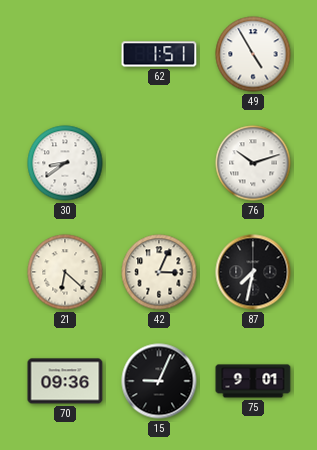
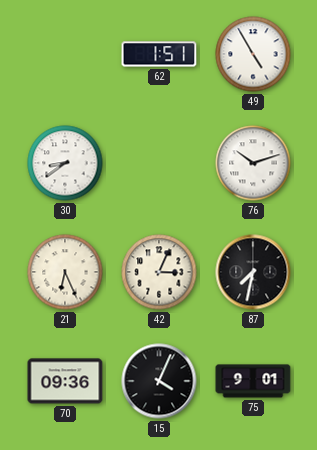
21: 6:22 -> 6:26 (65, 272)
15: 9:04 -> 4:04 (159, 381)
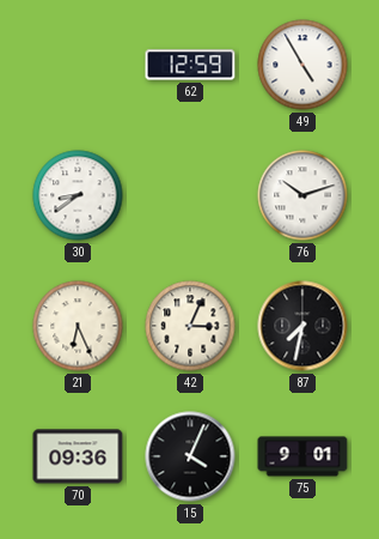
62: 1:51 -> 12:59 (190, 65)
